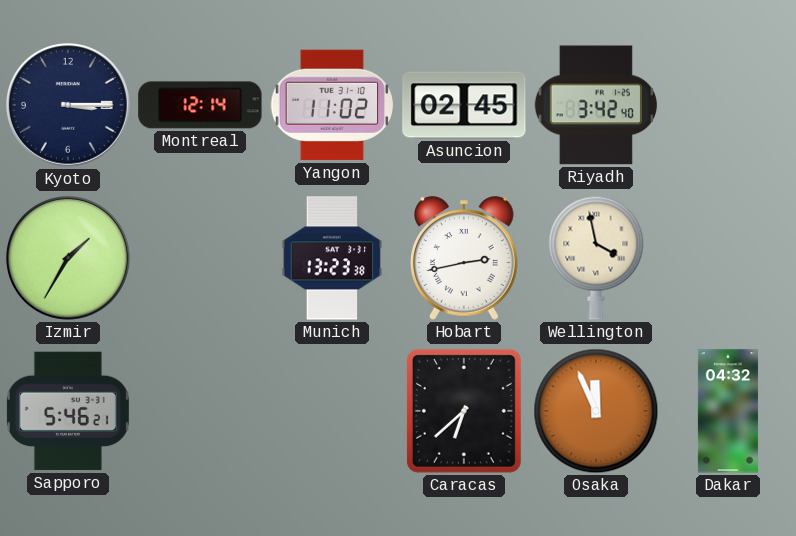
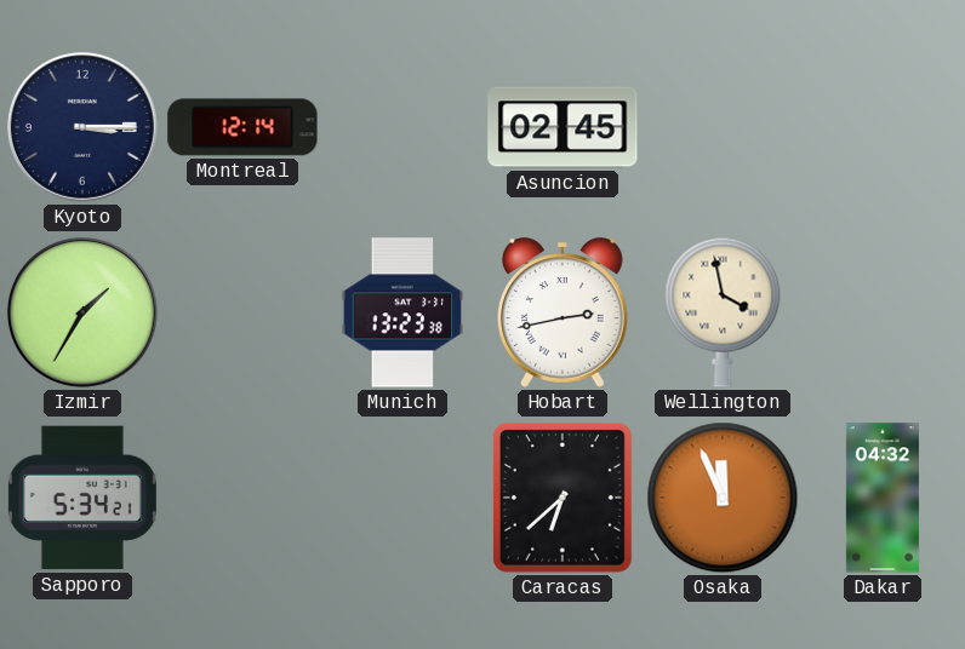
Yangon: 11:02 -> none (331, 105)
Riyadh: 3:42 -> none (596, 105)
Sapporo: 5:46 -> 5:34 (82, 498)
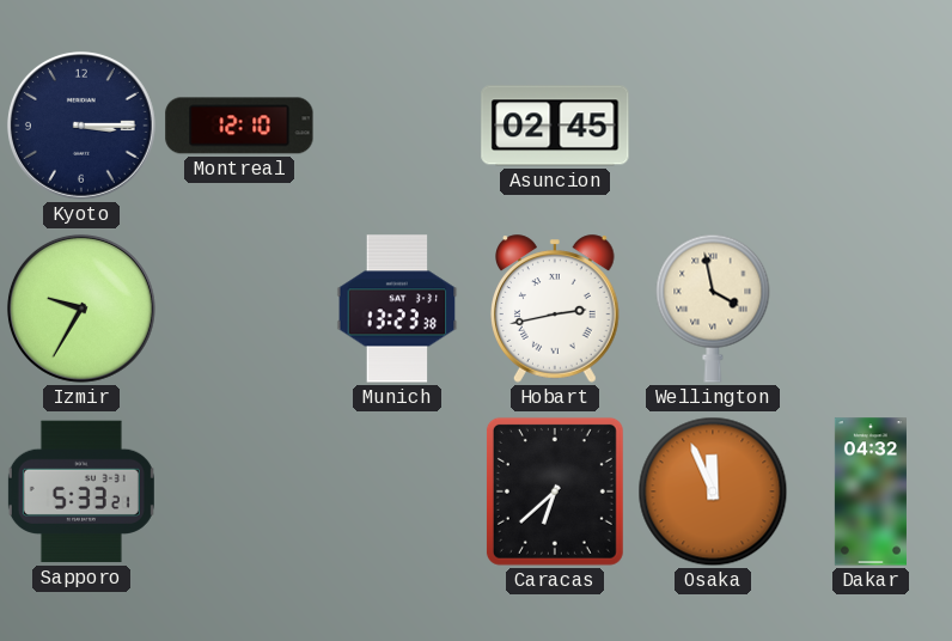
Montreal: 12:14 -> 12:10 (239, 126)
Izmir: 1:35 -> 9:35 (81, 309)
Sapporo: 5:34 -> 5:33 (81, 492)
